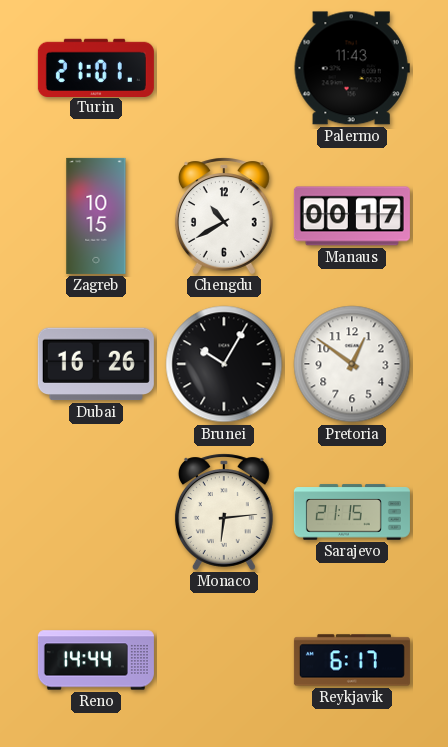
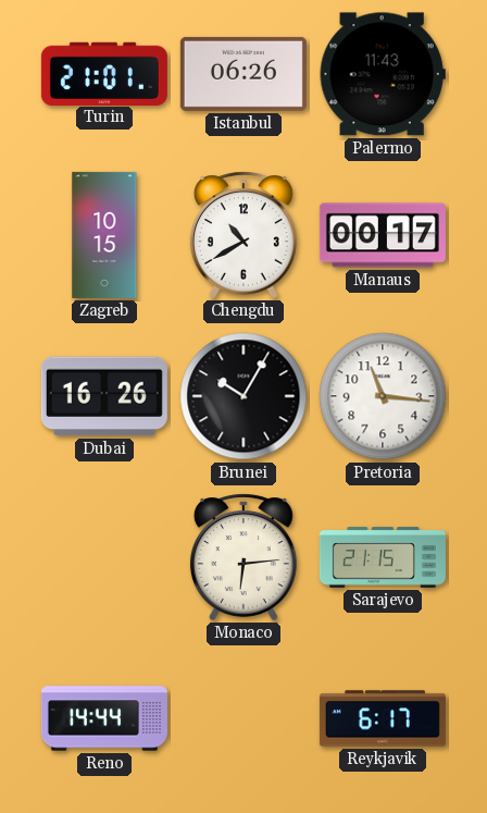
Istanbul: none -> 06:26 (243, 74)
Pretoria: 12:51 -> 11:16 (383, 396)
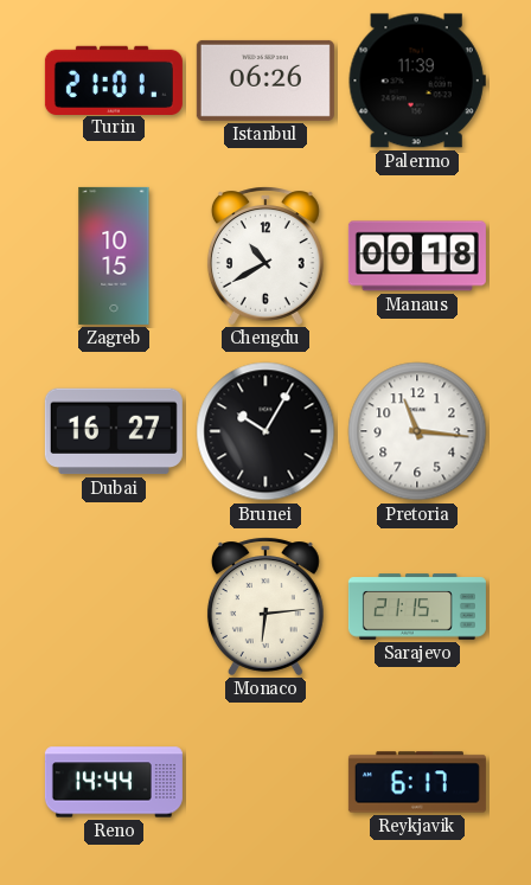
Palermo: 11:43 -> 11:39 (417, 81)
Manaus: 00:17 -> 00:18 (417, 256)
Dubai: 16:26 -> 16:27 (114, 431)
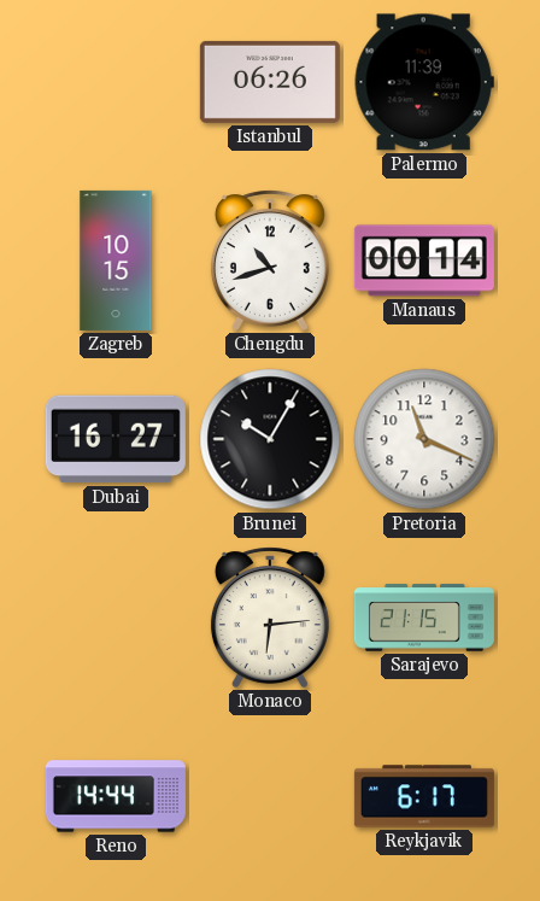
Turin: 21:01 -> none (114, 79)
Chengdu: 10:40 -> 10:42 (270, 261)
Manaus: 00:18 -> 00:14 (424, 261)
Pretoria: 11:16 -> 11:19 (424, 439)
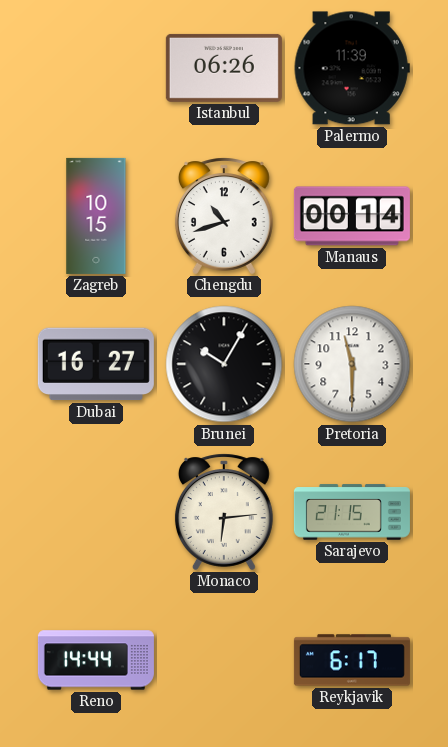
Pretoria: 11:19 -> 11:30 (352, 364)
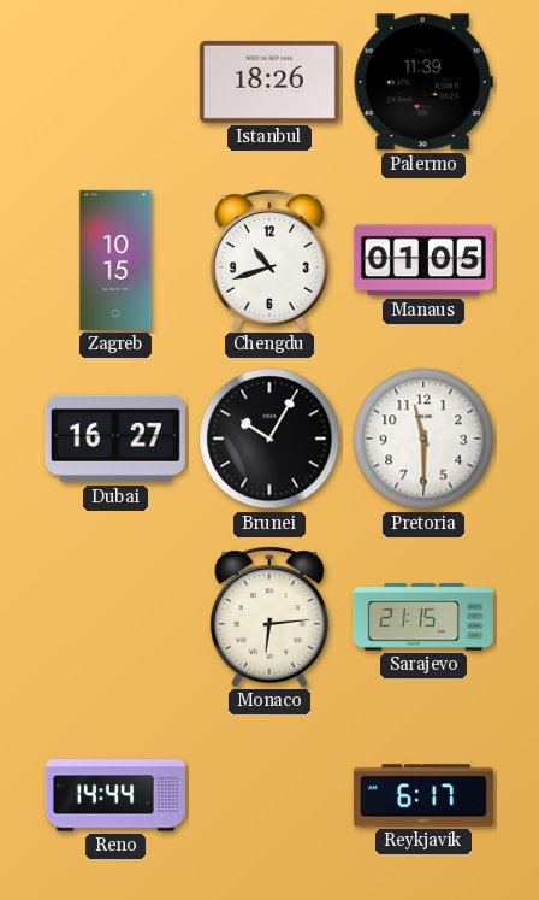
Istanbul: 06:26 -> 18:26 (269, 82)
Manaus: 00:14 -> 01:05 (423, 260)
